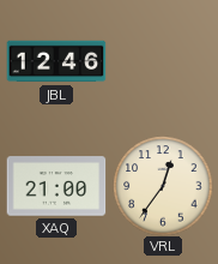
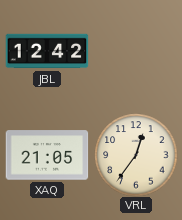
JBL: 12:46 -> 12:42 (47, 51)
XAQ: 21:00 -> 21:05 (47, 155)
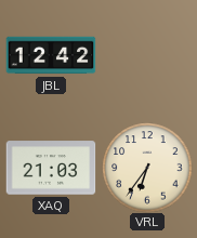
XAQ: 21:05 -> 21:03 (51, 168)
VRL: 12:36 -> 6:36 (147, 168)
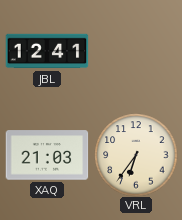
JBL: 12:42 -> 12:41 (47, 51)
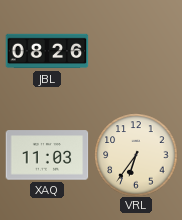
JBL: 12:41 -> 08:26 (47, 51)
XAQ: 21:03 -> 11:03 (47, 155)
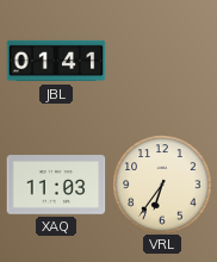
JBL: 08:26 -> 01:41 (56, 61)
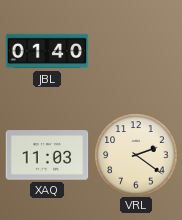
JBL: 01:41 -> 01:40 (47, 51)
VRL: 6:36 -> 2:21 (136, 155)
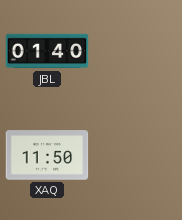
XAQ: 11:03 -> 11:50 (47, 155)
VRL: 2:21 -> none (136, 155)
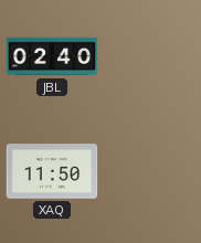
JBL: 01:40 -> 02:40 (52, 56)
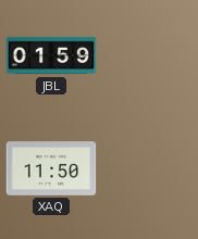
JBL: 02:40 -> 01:59 (51, 55)
